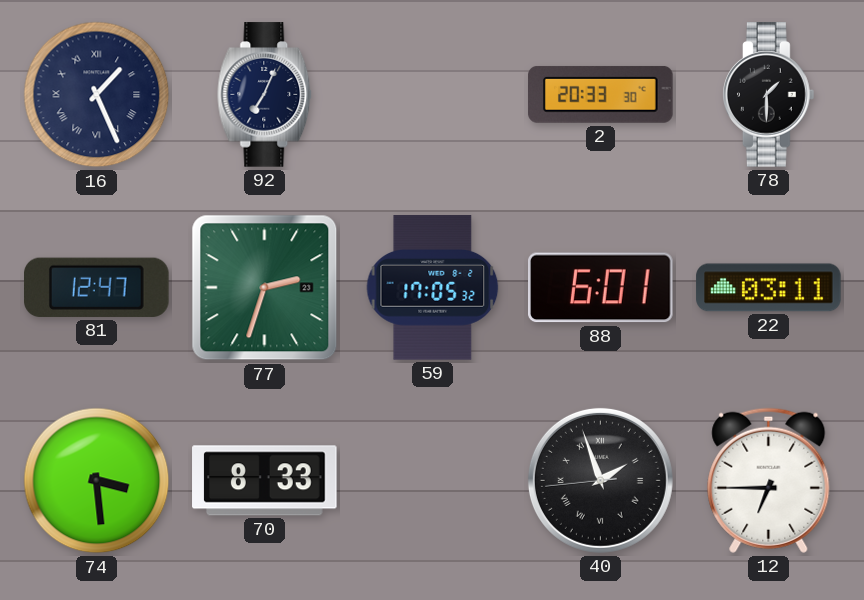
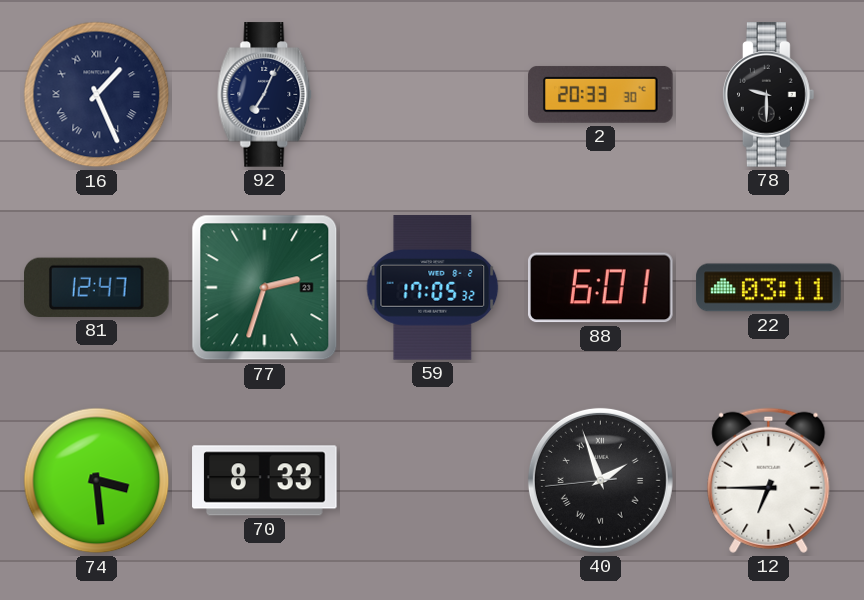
78: 1:30 -> 9:30 (769, 95)
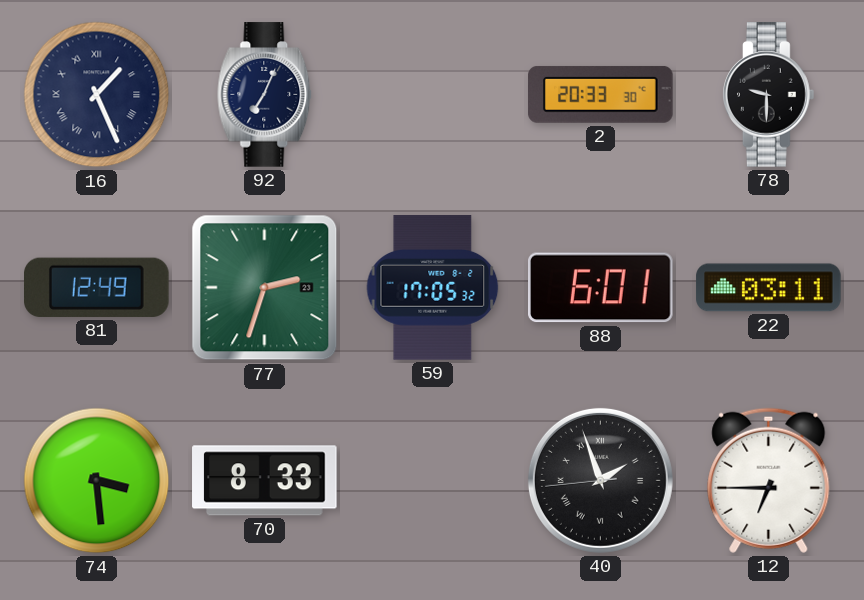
81: 12:47 -> 12:49 (97, 287)
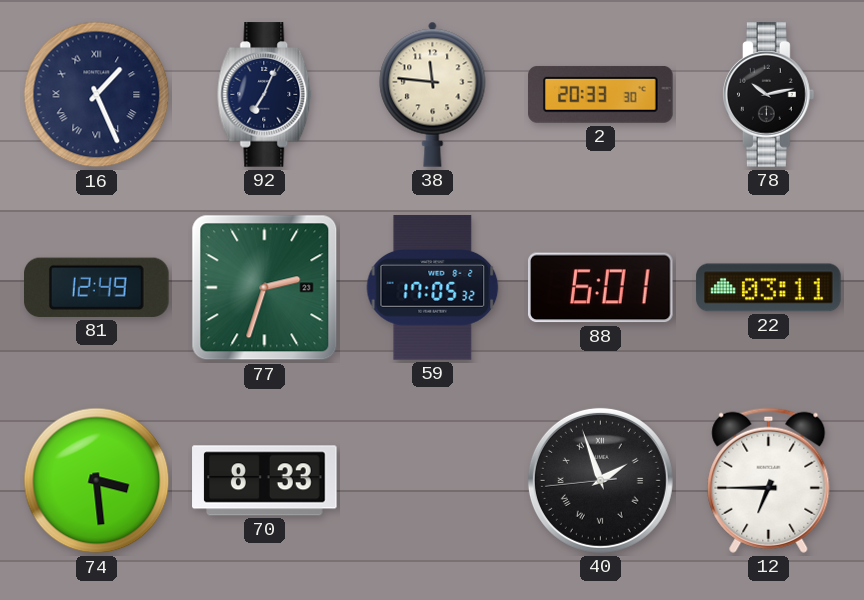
38: none -> 11:46 (433, 94)
78: 9:30 -> 10:13 (769, 95)
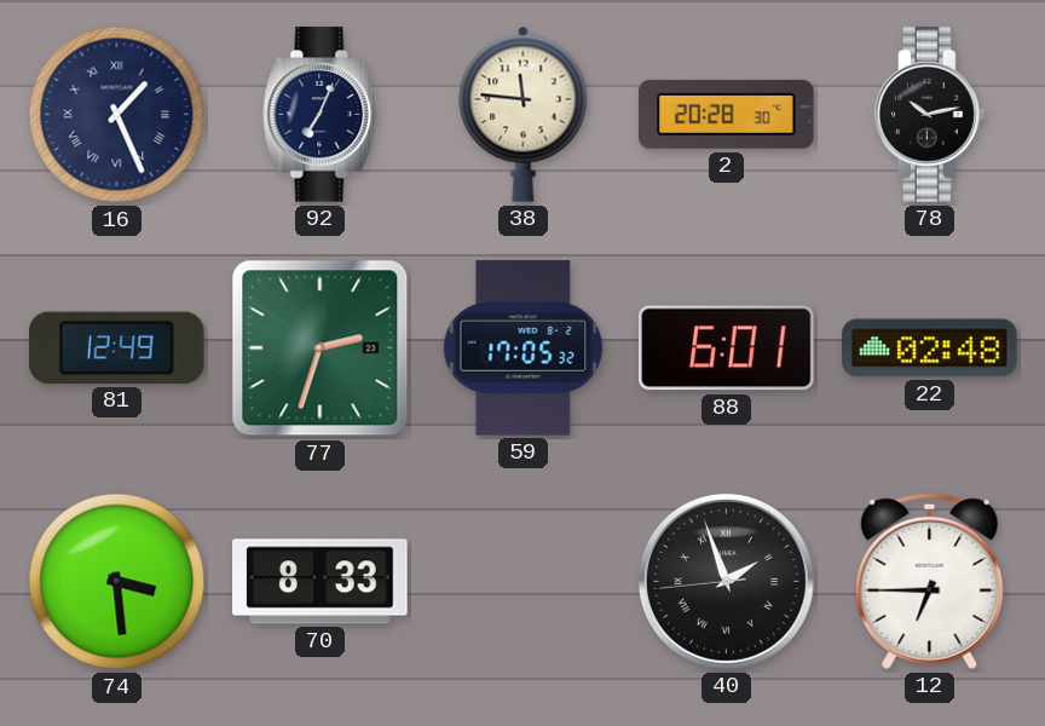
2: 20:33 -> 20:28 (727, 114)
22: 03:11 -> 02:48 (930, 348)
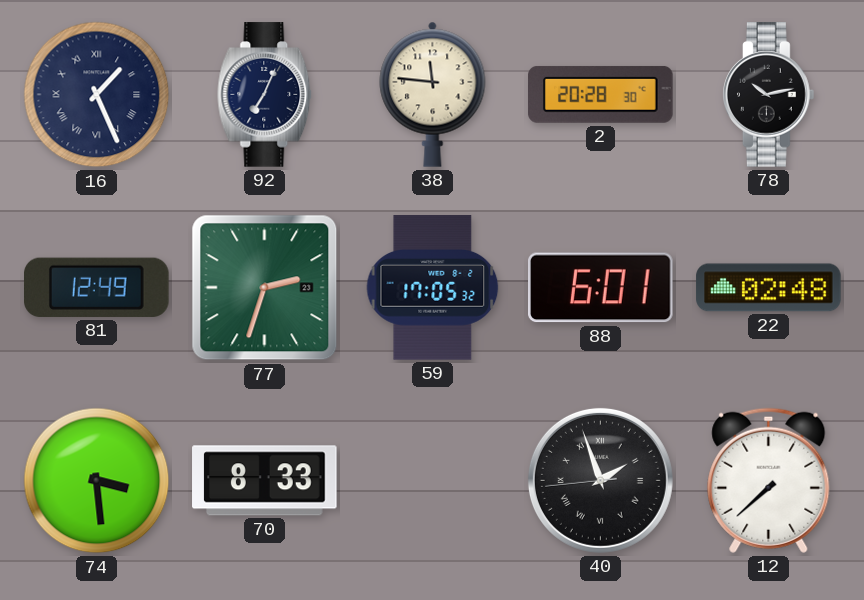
12: 6:45 -> 7:38 (769, 480)
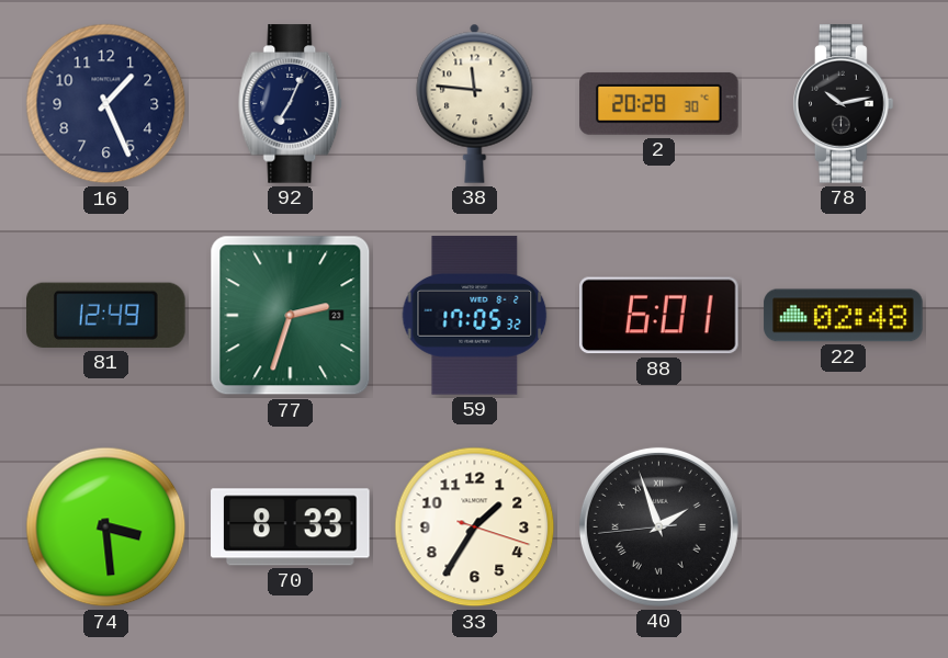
16 numerals: Roman -> Arabic (106, 104)
33: none -> 1:35 (475, 527)
12: 7:38 -> none (769, 480)
